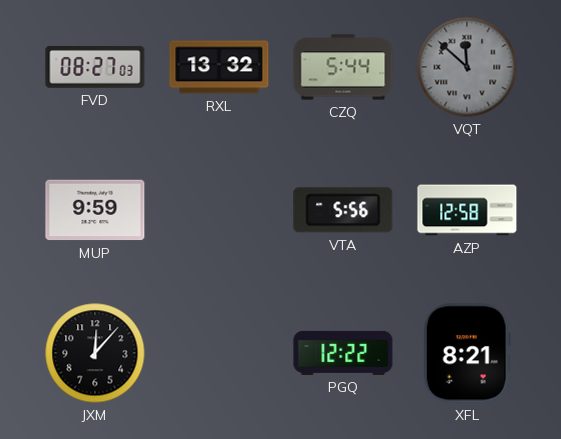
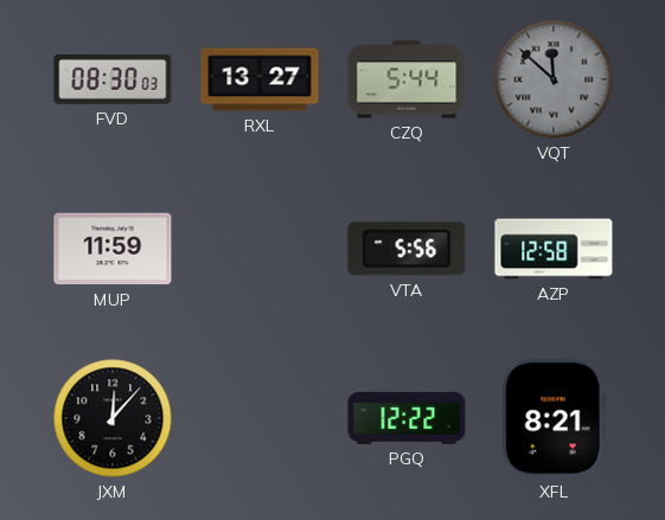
FVD: 08:27 -> 08:30 (113, 79)
RXL: 13:32 -> 13:27 (260, 79)
MUP: 9:59 -> 11:59 (113, 249)
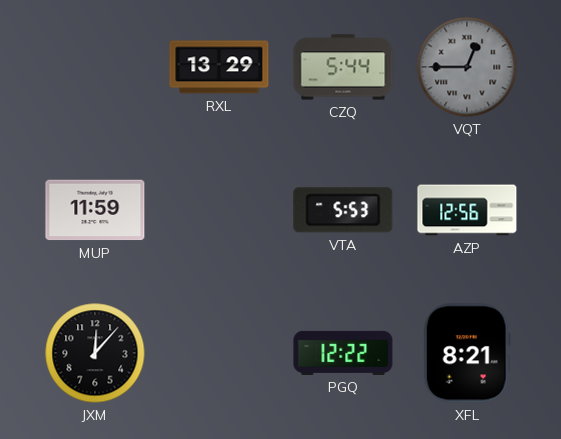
FVD: 08:30 -> none (113, 79)
RXL: 13:27 -> 13:29 (219, 67)
VQT: 11:52 -> 12:45 (467, 67)
VTA: 5:56 -> 5:53 (343, 210)
AZP: 12:58 -> 12:56 (467, 210)
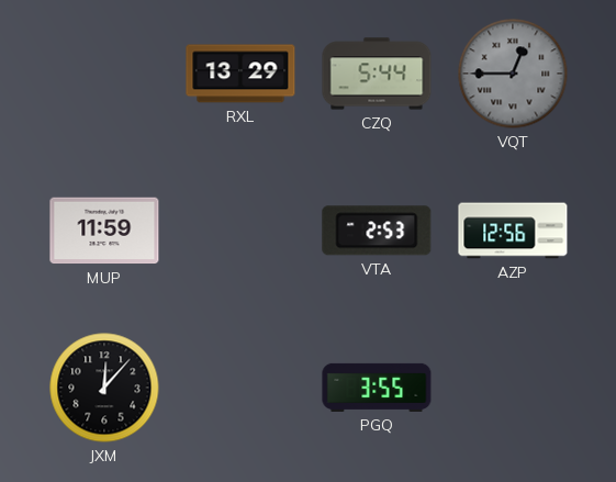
VTA: 5:53 -> 2:53 (377, 231)
PGQ: 12:22 -> 3:55 (377, 388)
XFL: 8:21 -> none (467, 353)
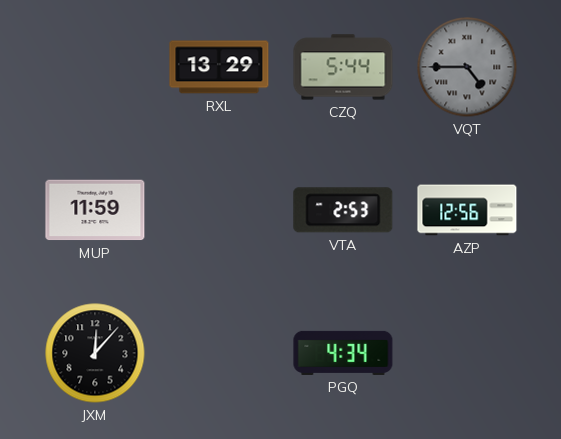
VQT: 12:45 -> 4:45 (467, 67)
PGQ: 3:55 -> 4:34 (343, 353)
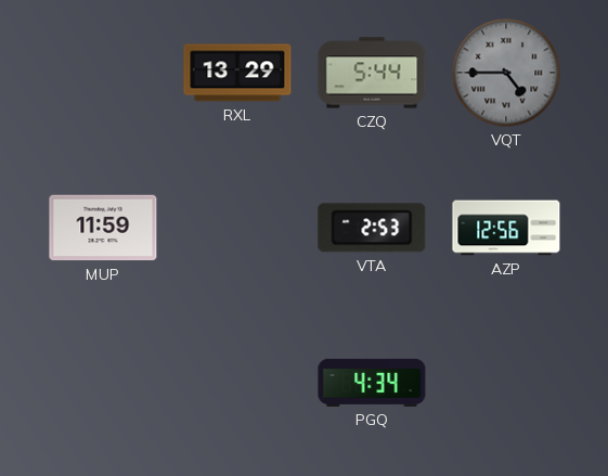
JXM: 12:07 -> none (95, 353)
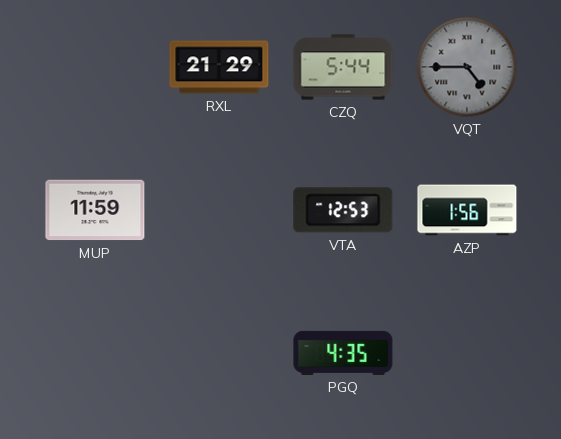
RXL: 13:29 -> 21:29 (219, 67)
VTA: 2:53 -> 12:53 (343, 210)
AZP: 12:56 -> 1:56 (467, 210)
PGQ: 4:34 -> 4:35 (343, 353)
